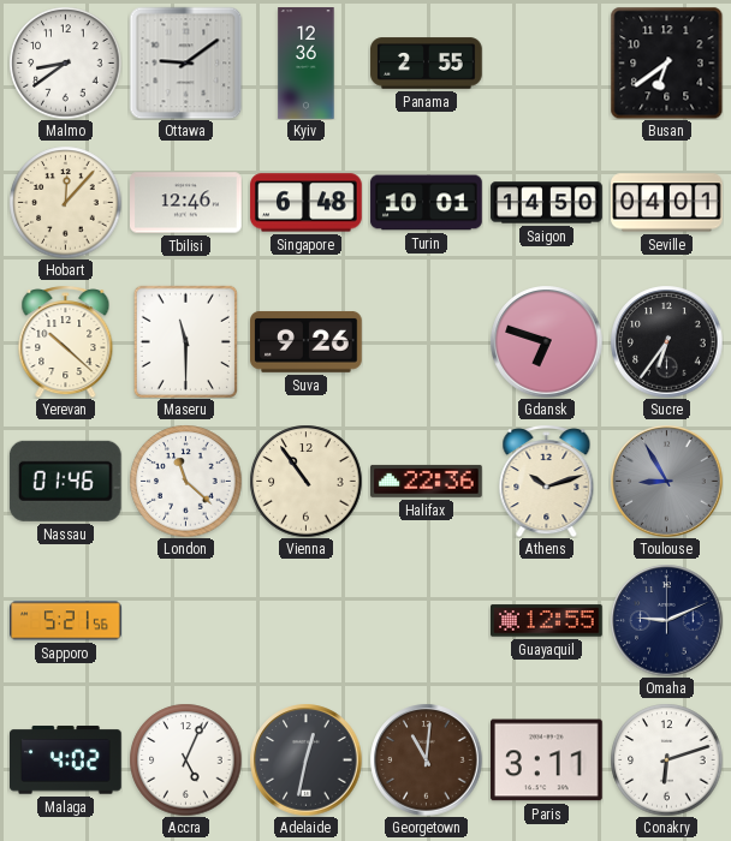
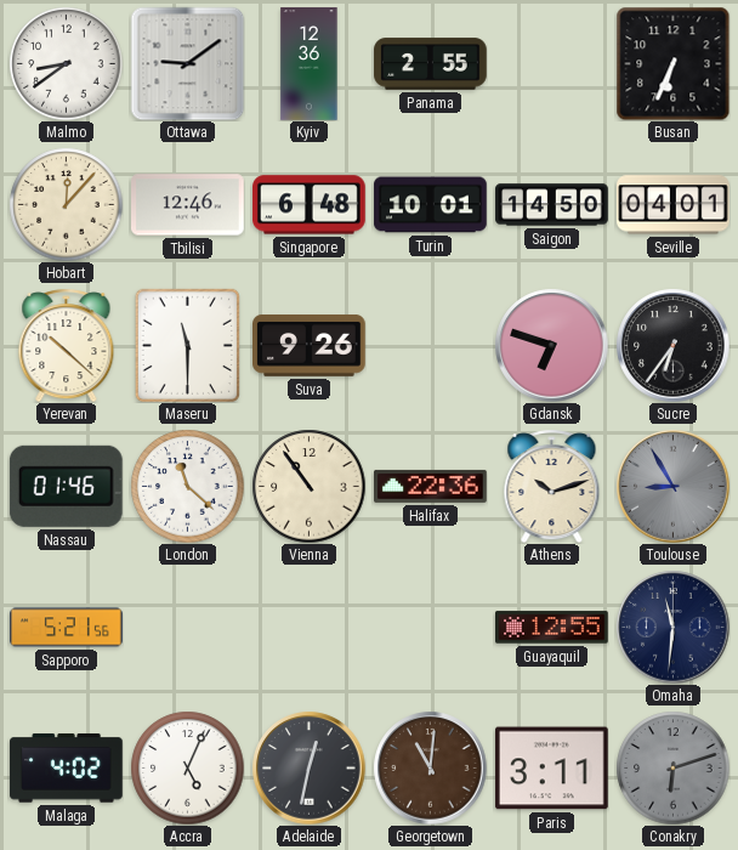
Busan: 6:39 -> 6:34 (672, 63)
Omaha: 9:11 -> 11:31 (672, 627)
Conakry dial: white -> grey (672, 767)
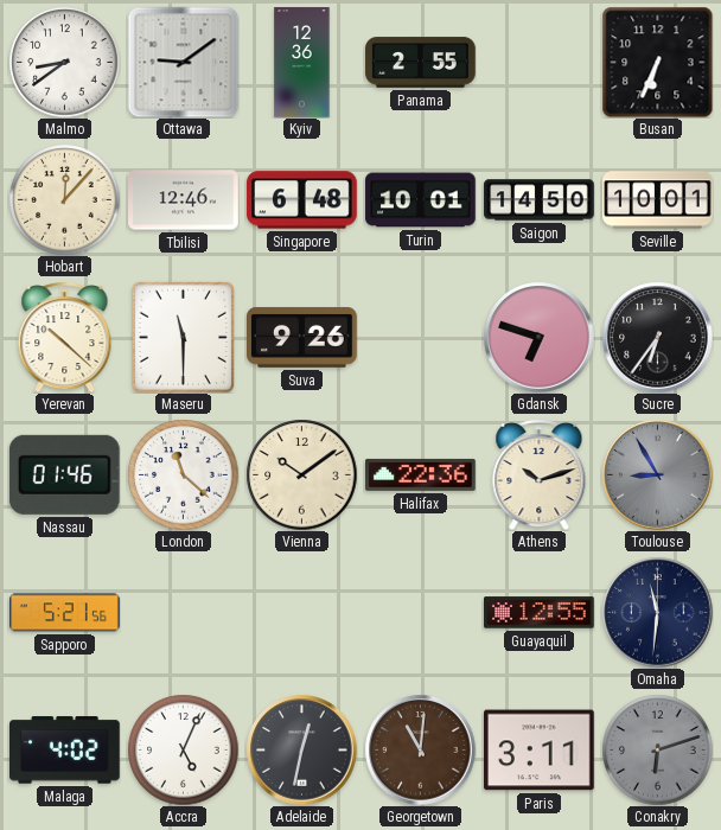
Seville: 04:01 -> 10:01 (658, 200)
Vienna: 10:54 -> 10:09 (301, 474)
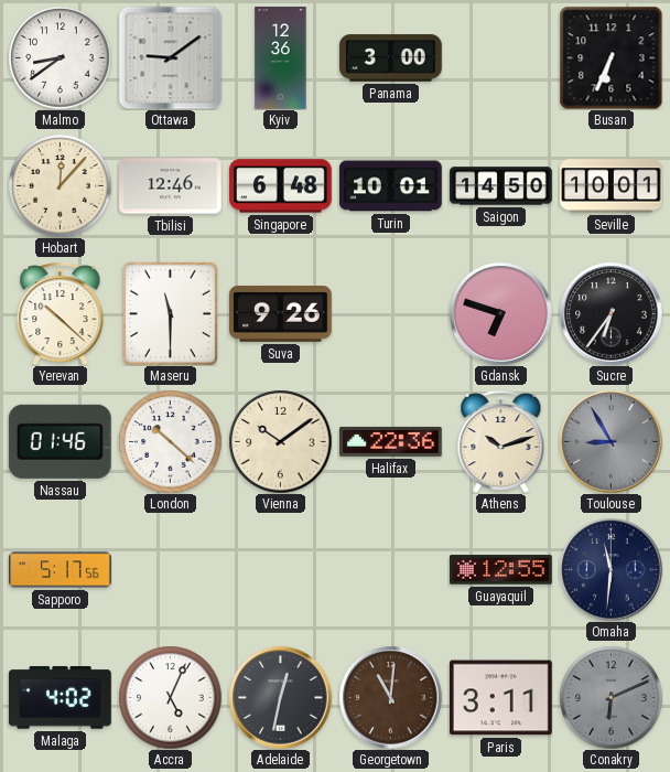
Panama: 2:55 -> 3:00 (391, 58)
London: 11:22 -> 10:22 (170, 441)
Sapporo: 5:21 -> 5:17 (61, 570)
Conakry: 6:12 -> 6:11 (610, 697)
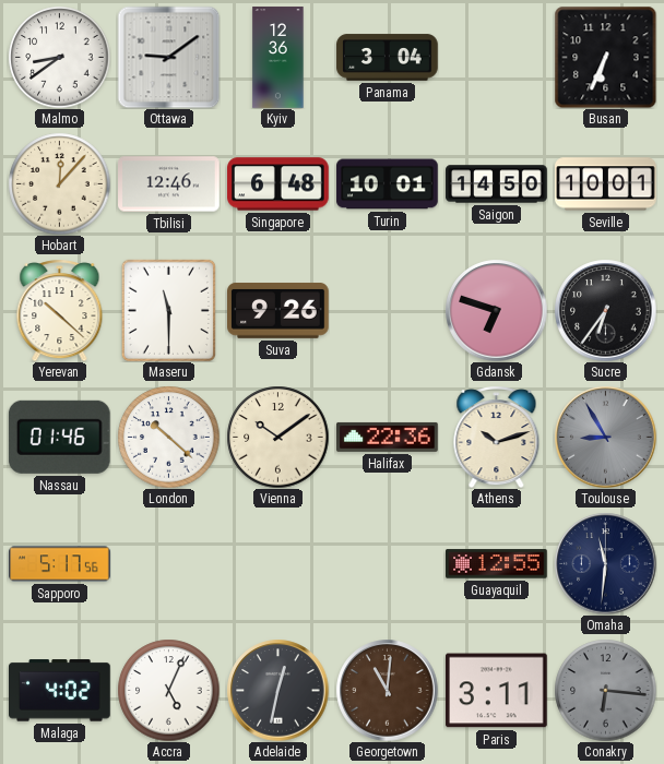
Panama: 3:00 -> 3:04 (388, 58)
Conakry: 6:11 -> 6:16 (605, 690)
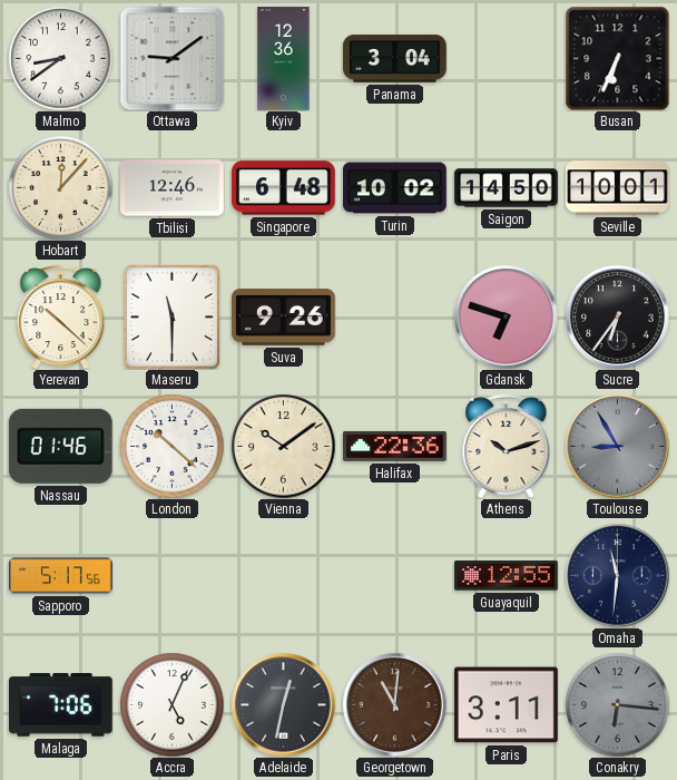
Turin: 10:01 -> 10:02 (395, 188)
Malaga: 4:02 -> 7:06 (61, 705)
